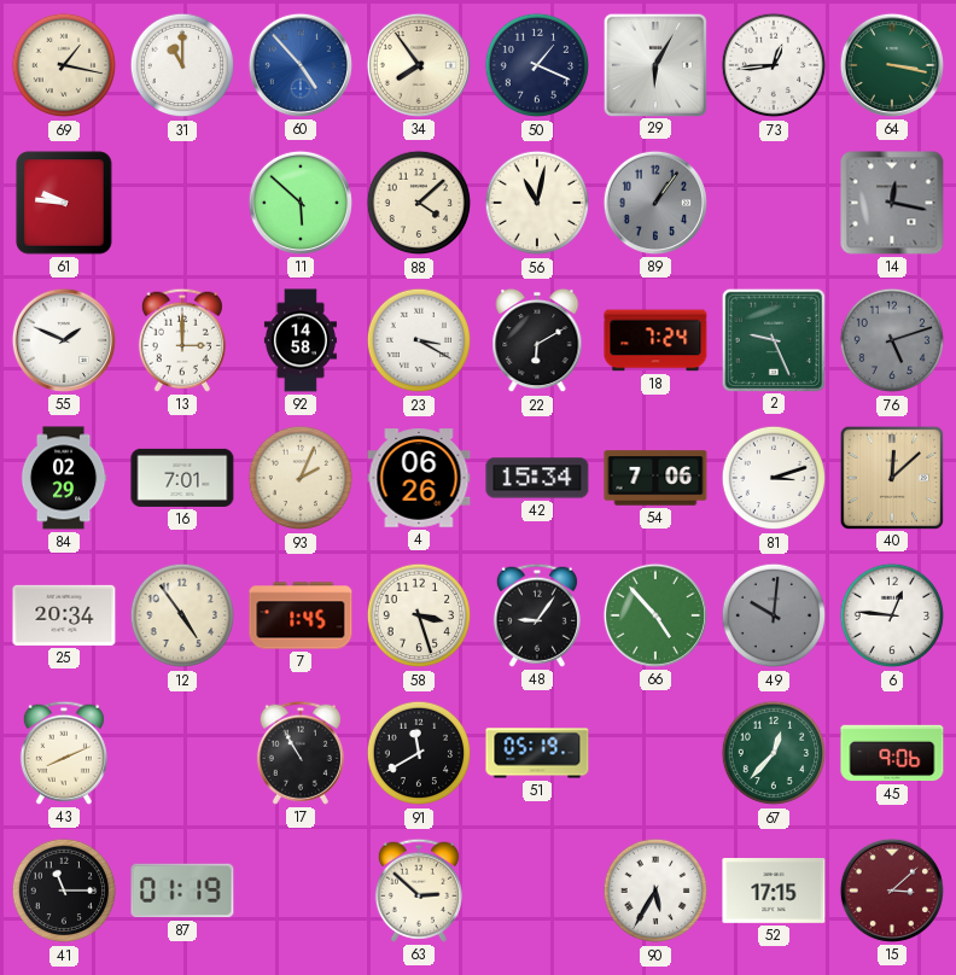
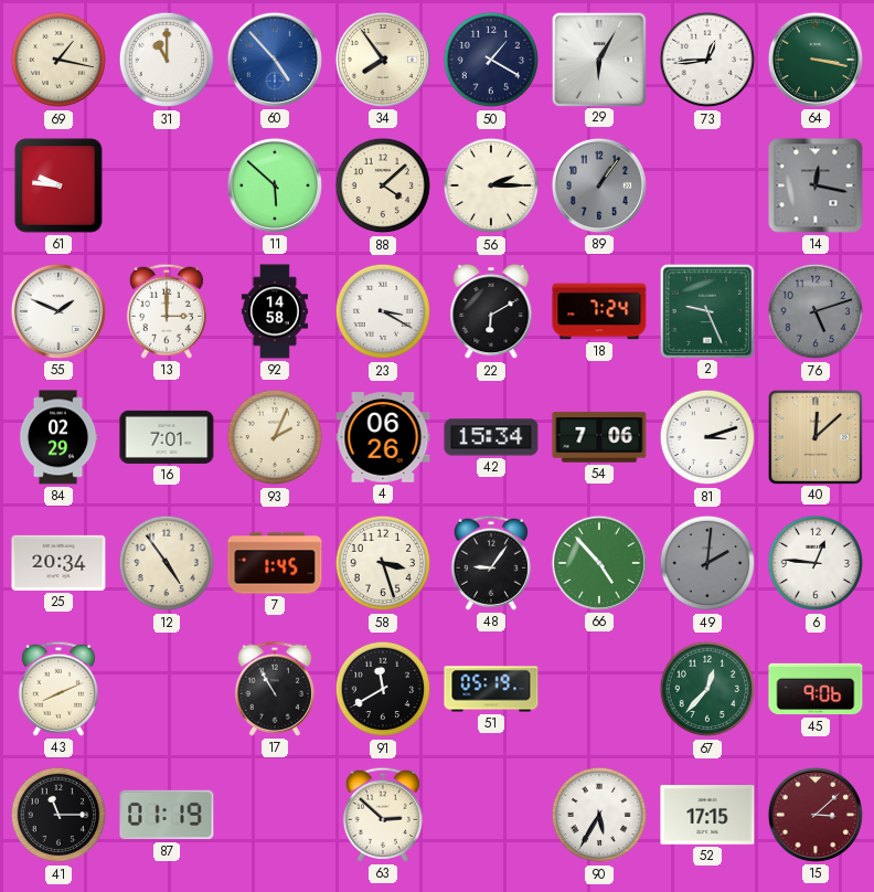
50: 1:19 -> 1:20 (491, 60)
56: 11:02 -> 2:15 (491, 185)
49: 10:01 -> 2:01 (707, 563)
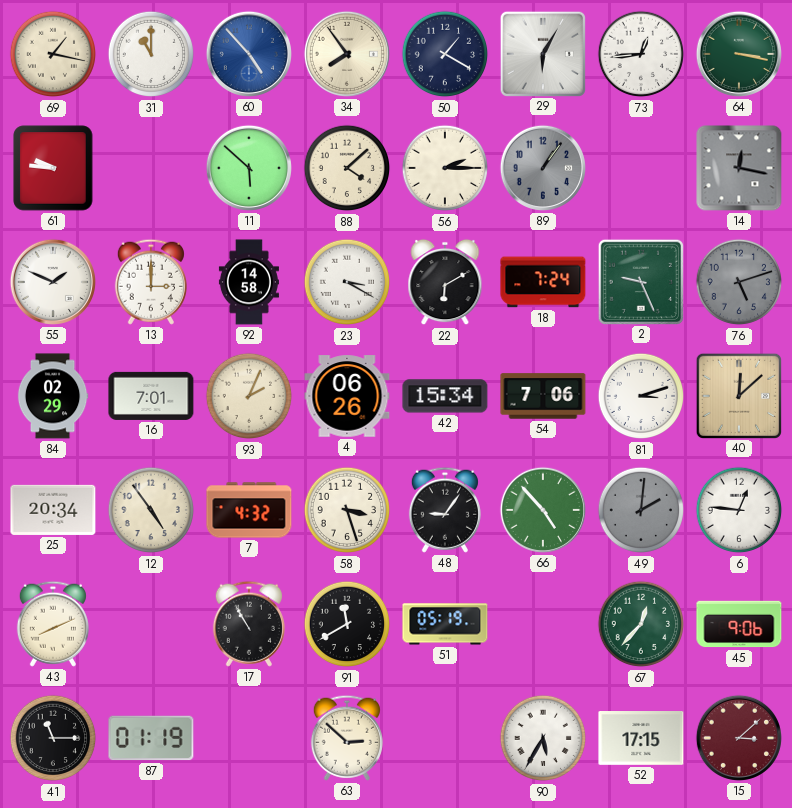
7: 1:45 -> 4:32 (249, 510)
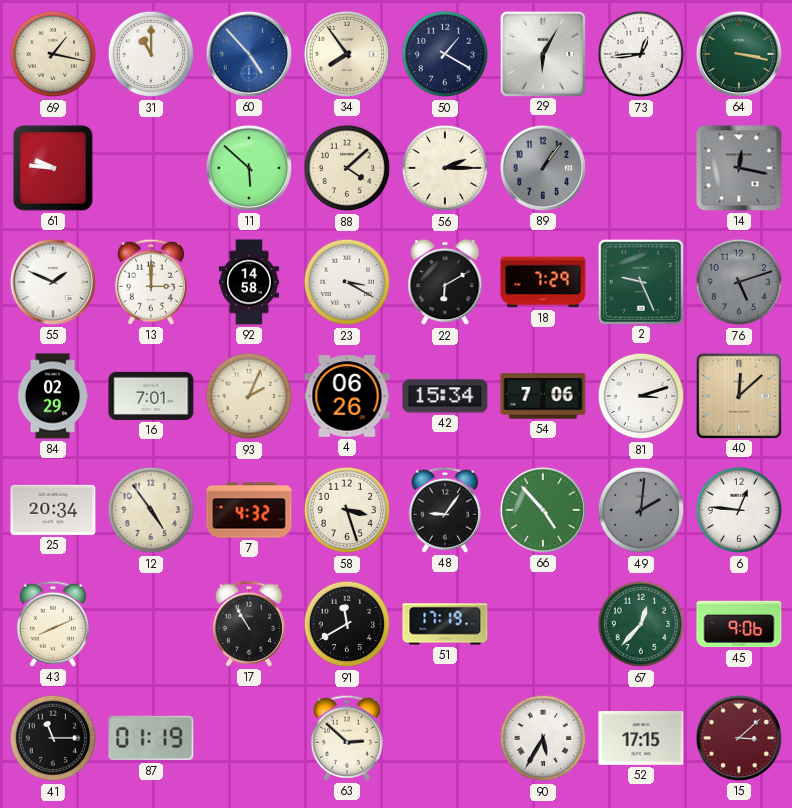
18: 7:24 -> 7:29 (543, 282)
51: 05:19 -> 17:19 (445, 624)
